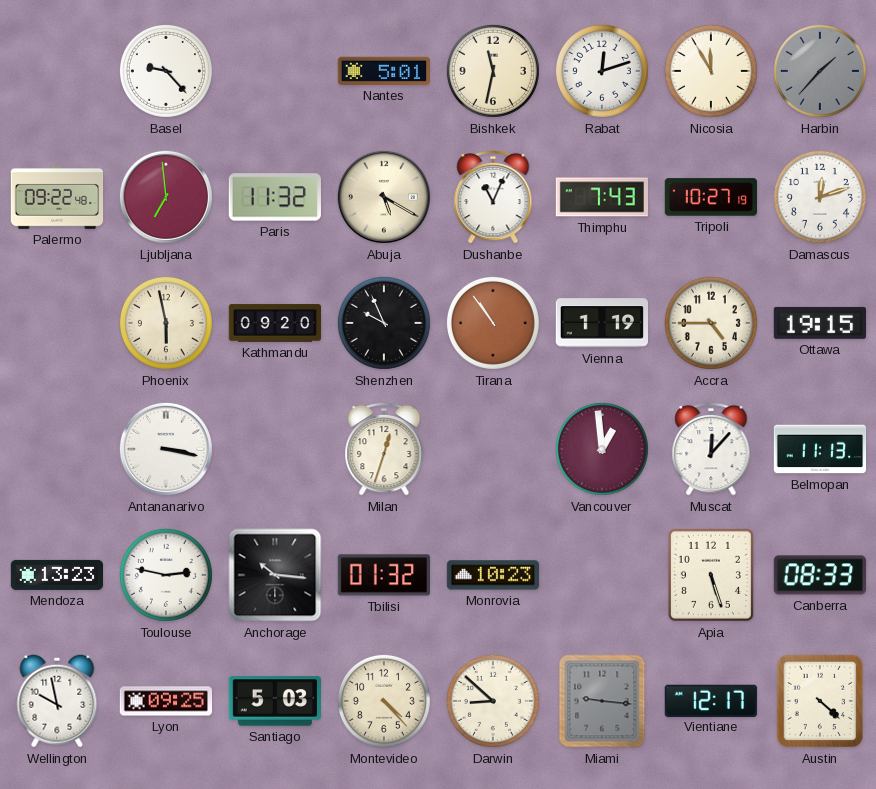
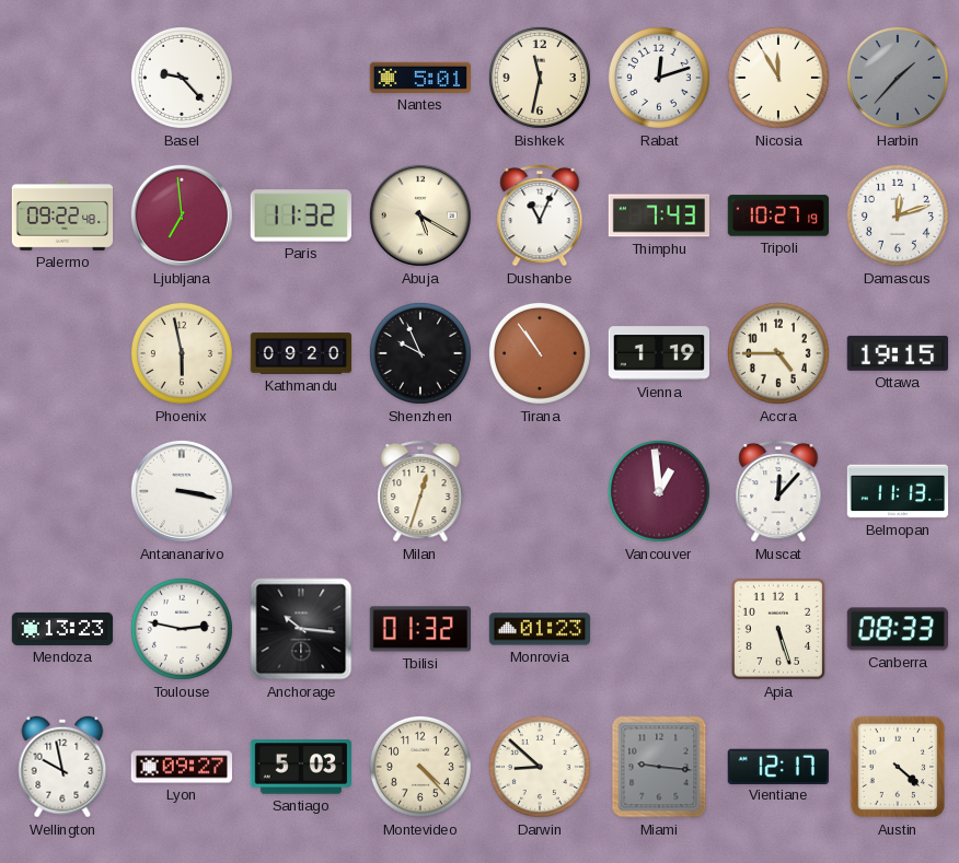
Monrovia: 10:23 -> 01:23 (540, 629)
Lyon: 09:25 -> 09:27 (181, 767)
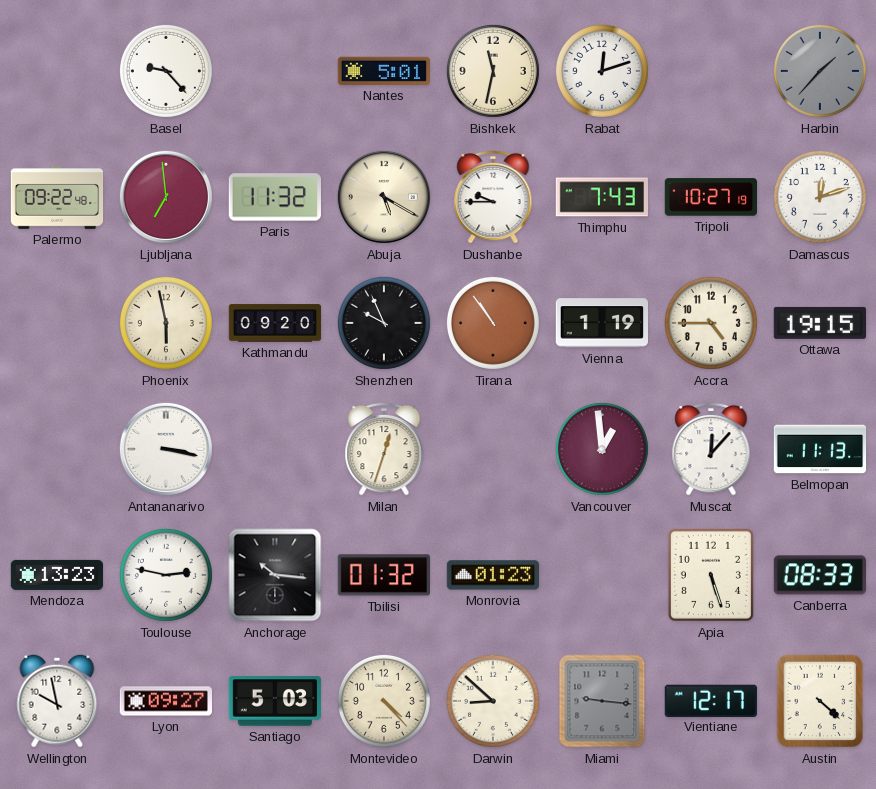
Nicosia: 11:55 -> none (778, 78)
Dushanbe: 11:04 -> 9:45 (493, 197)
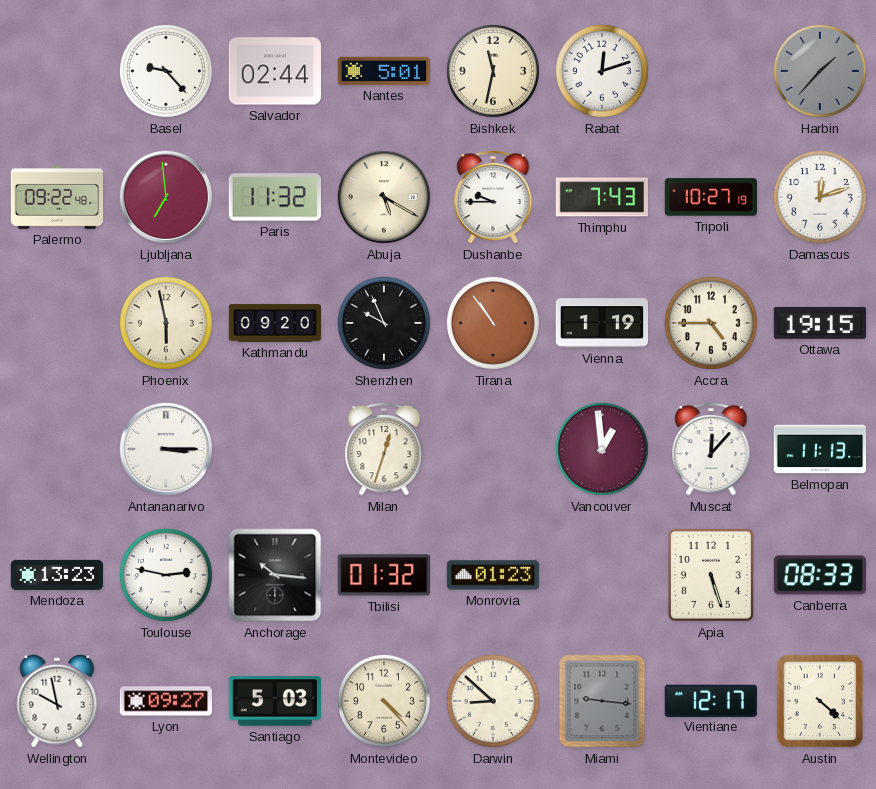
Salvador: none -> 02:44 (274, 71)
Antananarivo: 3:17 -> 3:15 (166, 449)
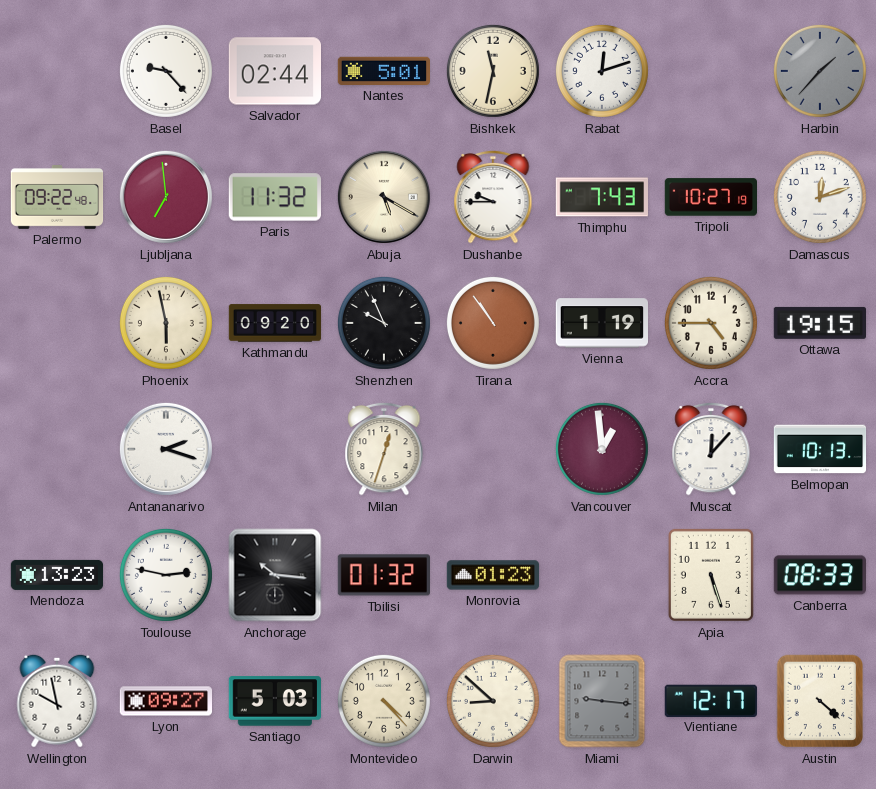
Antananarivo: 3:15 -> 2:18 (166, 449)
Belmopan: 11:13 -> 10:13 (820, 449)
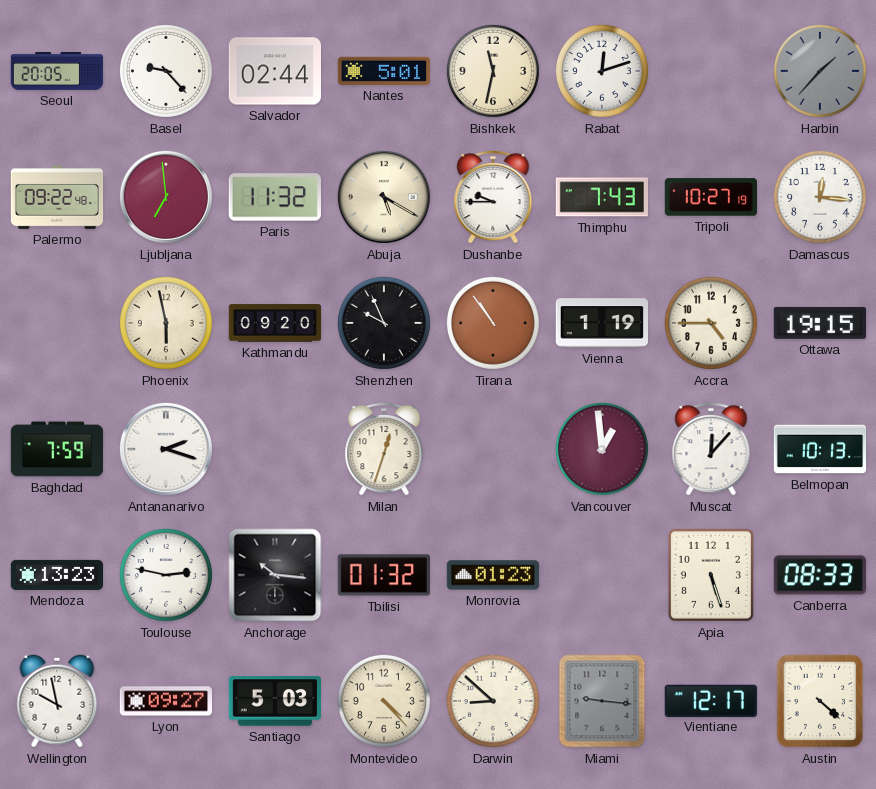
Seoul: none -> 20:05 (57, 71)
Damascus: 12:12 -> 12:16 (820, 197)
Baghdad: none -> 7:59 (57, 449)
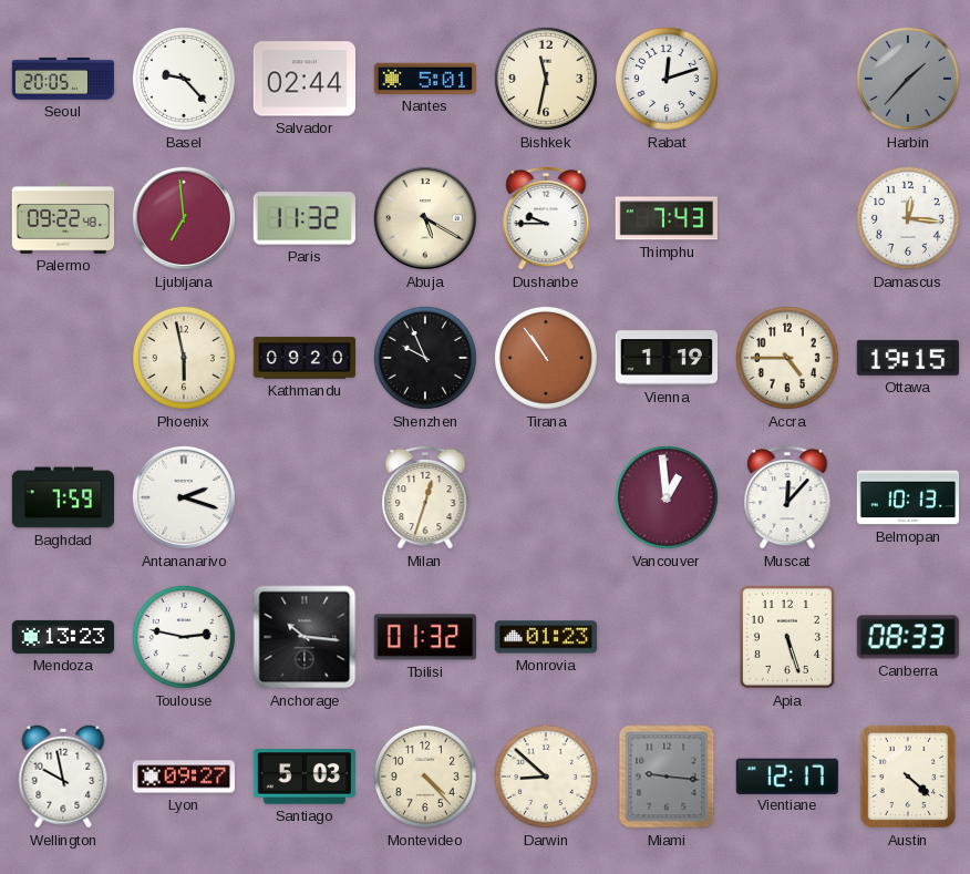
Tripoli: 10:27 -> none (710, 197)
